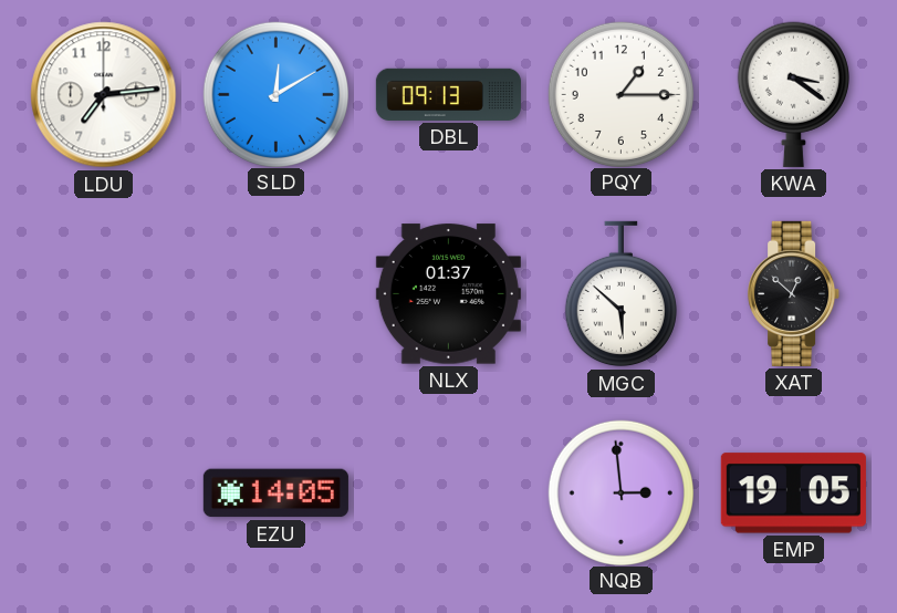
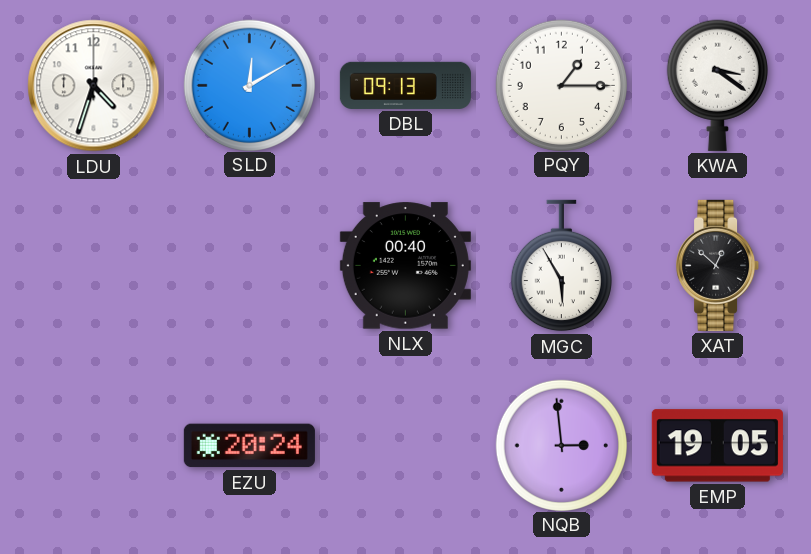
LDU: 7:14 -> 4:33 (94, 86)
NLX: 01:37 -> 00:40 (405, 266)
MGC: 5:52 -> 5:55 (561, 266)
EZU: 14:05 -> 20:24 (249, 446)
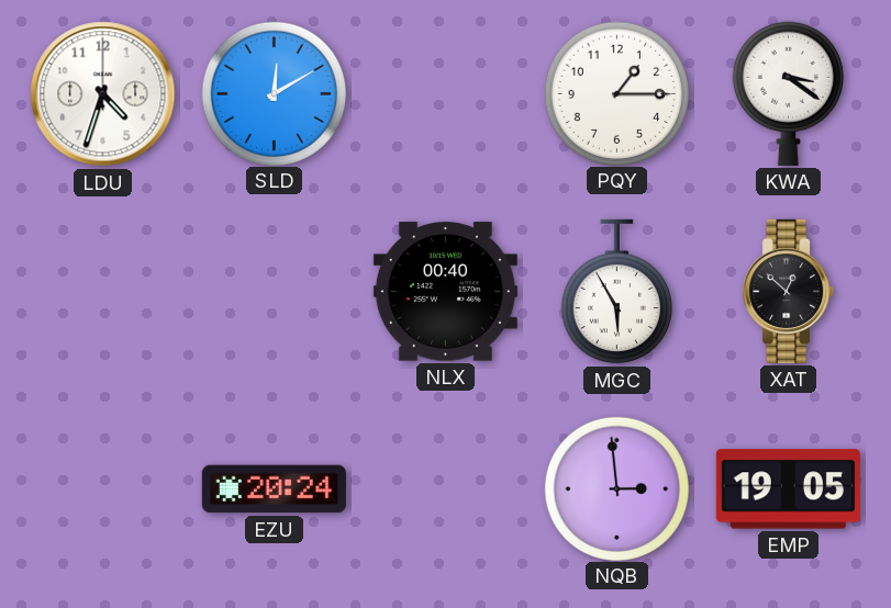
DBL: 09:13 -> none (405, 85)
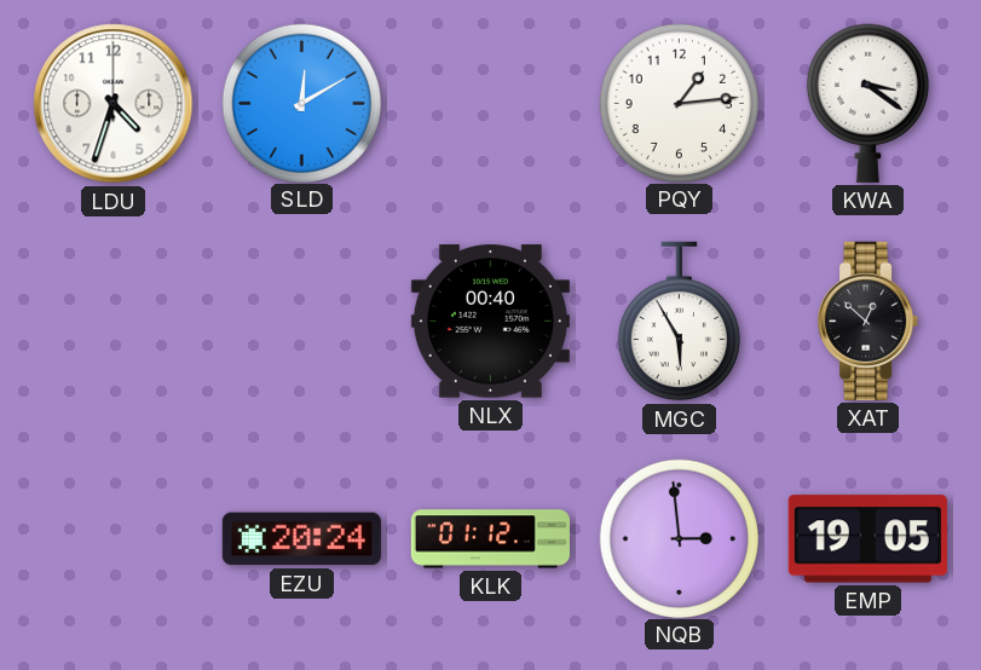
PQY: 1:15 -> 1:14 (679, 103)
KLK: none -> 01:12 (490, 539)
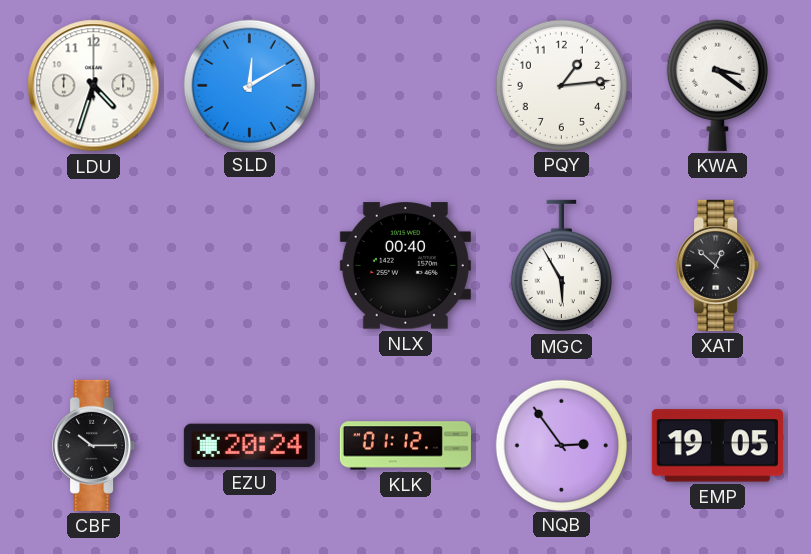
CBF: none -> 10:15 (94, 445)
NQB: 2:59 -> 2:54 (561, 445)
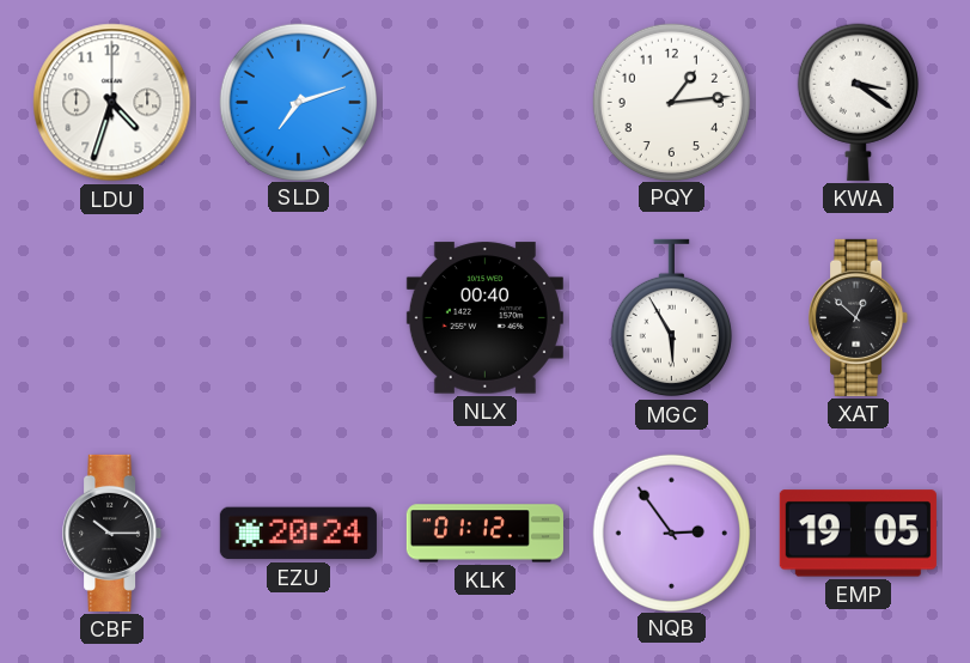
SLD: 12:10 -> 7:12 (298, 102)
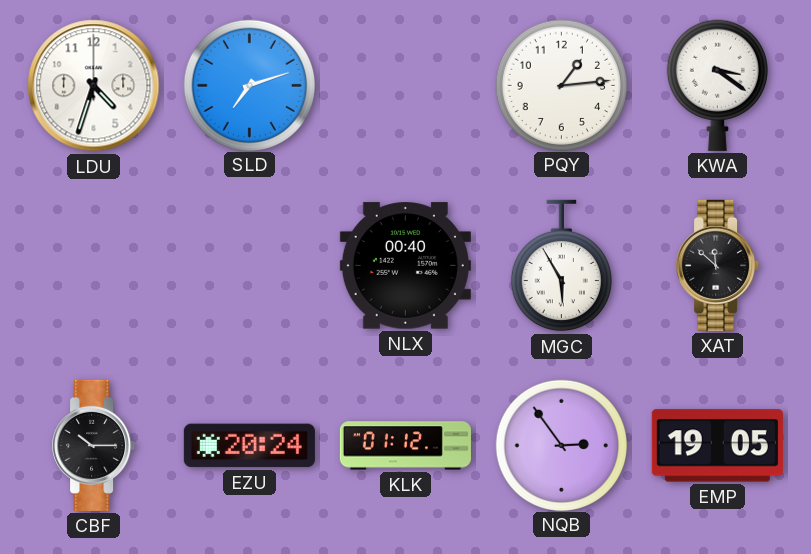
XAT: 12:52 -> 11:52 (718, 265)
